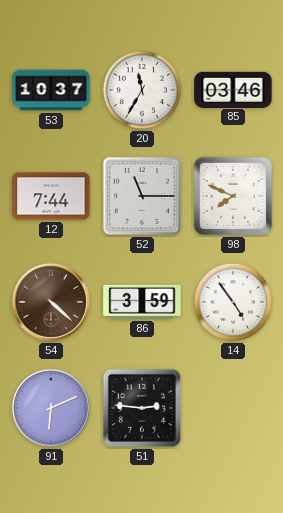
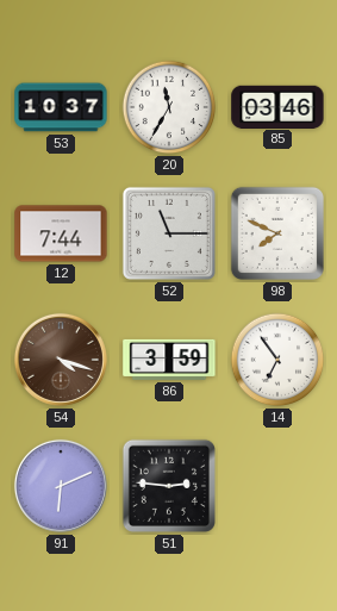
54: 4:22 -> 4:18 (61, 360)
14: 4:54 -> 6:54 (277, 360)
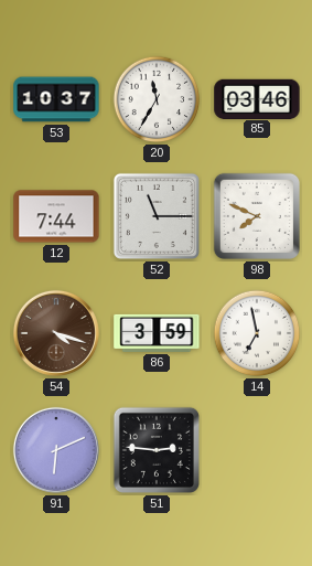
14: 6:54 -> 6:58 (257, 333)
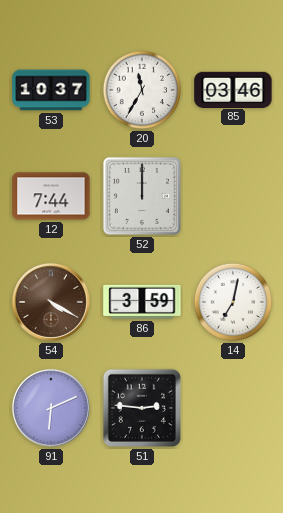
52: 11:15 -> 12:00 (142, 196)
98: 7:49 -> none (257, 216)
54: 4:18 -> 4:20 (51, 302)
14: 6:58 -> 7:02 (233, 302)
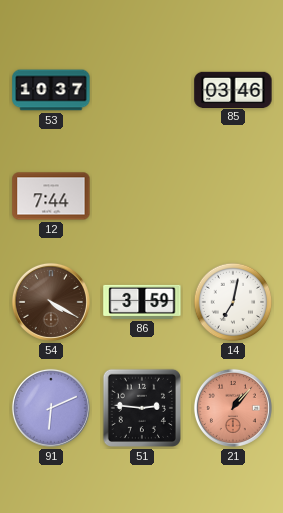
20: 11:35 -> none (142, 90)
52: 12:00 -> none (142, 196)
21: none -> 1:07 (233, 408)
